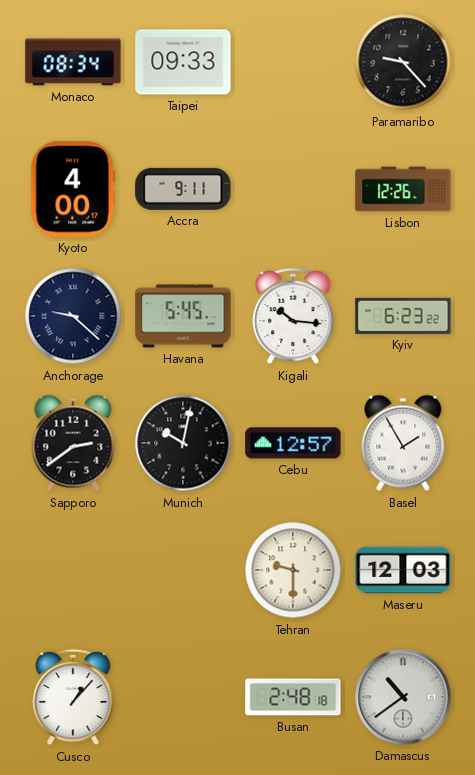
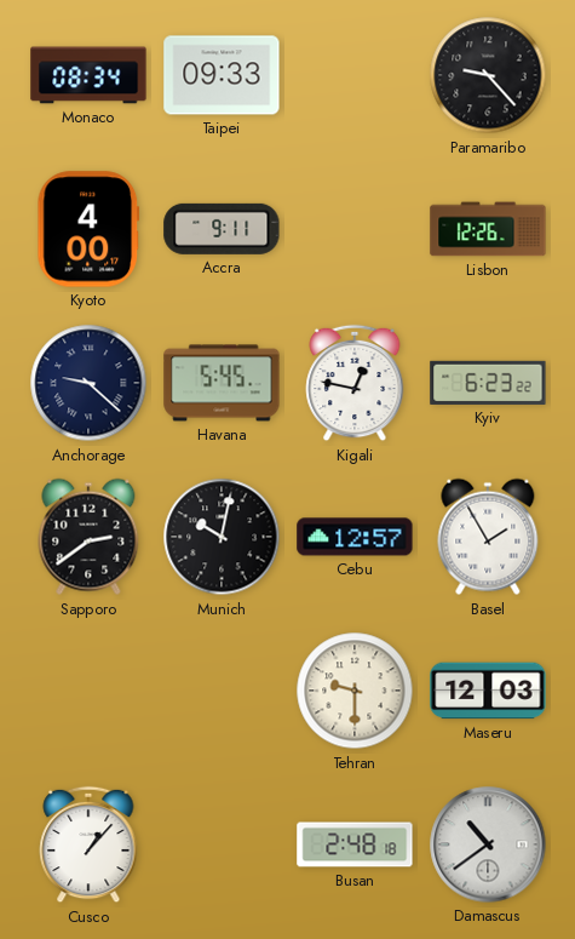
Kigali: 10:16 -> 12:47 (355, 383)
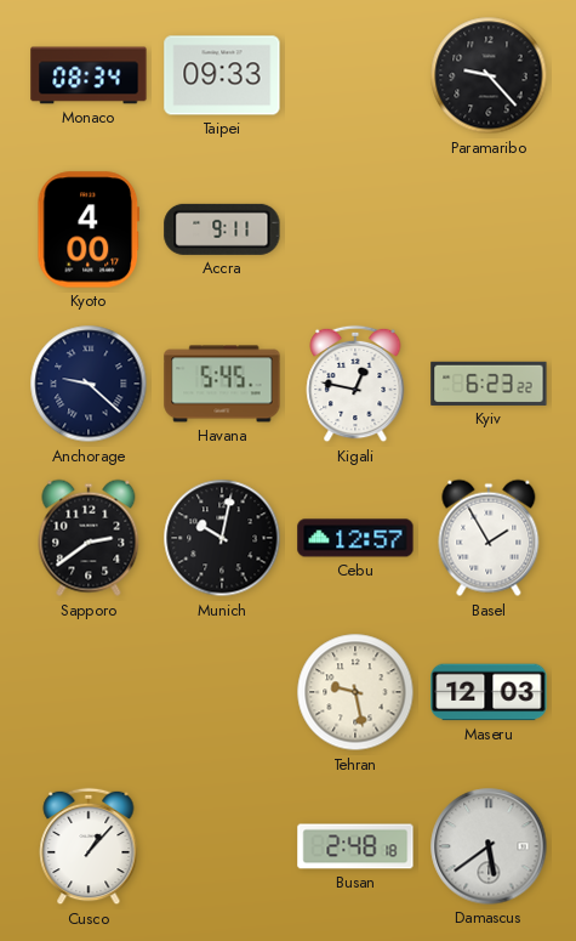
Lisbon: 12:26 -> none (488, 229)
Tehran: 9:30 -> 9:28 (355, 692)
Damascus: 10:39 -> 5:39 (489, 846)
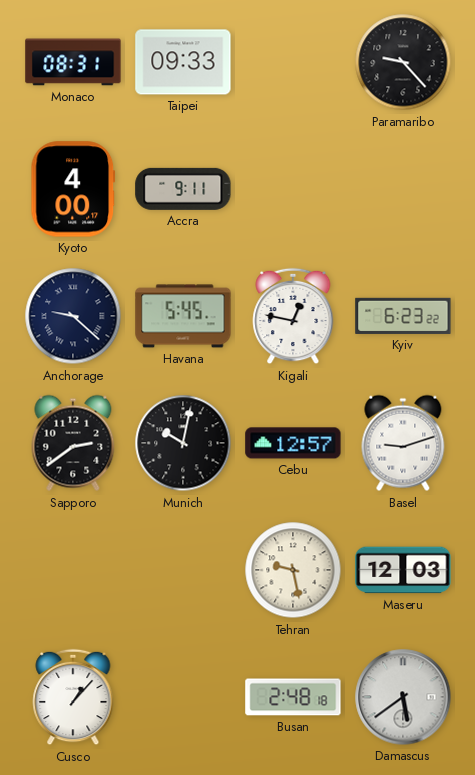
Monaco: 08:34 -> 08:31 (73, 62)
Basel: 1:55 -> 9:12 (403, 443)
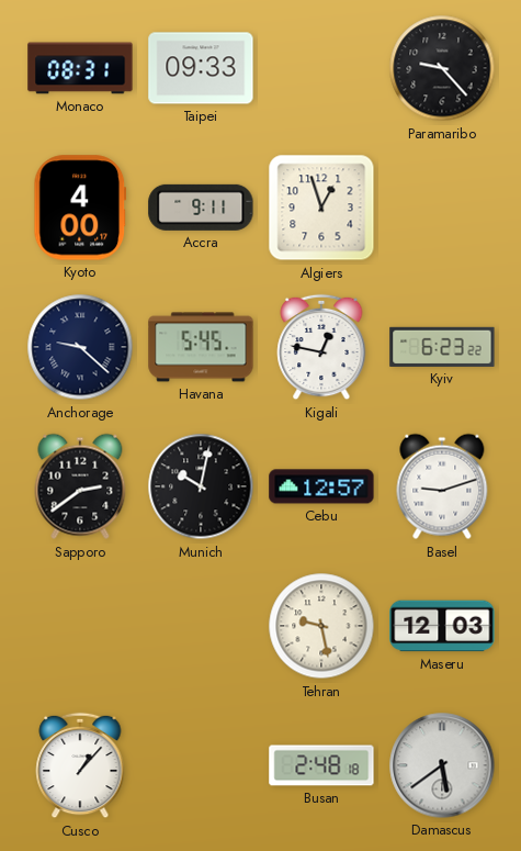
Algiers: none -> 12:57 (321, 208)
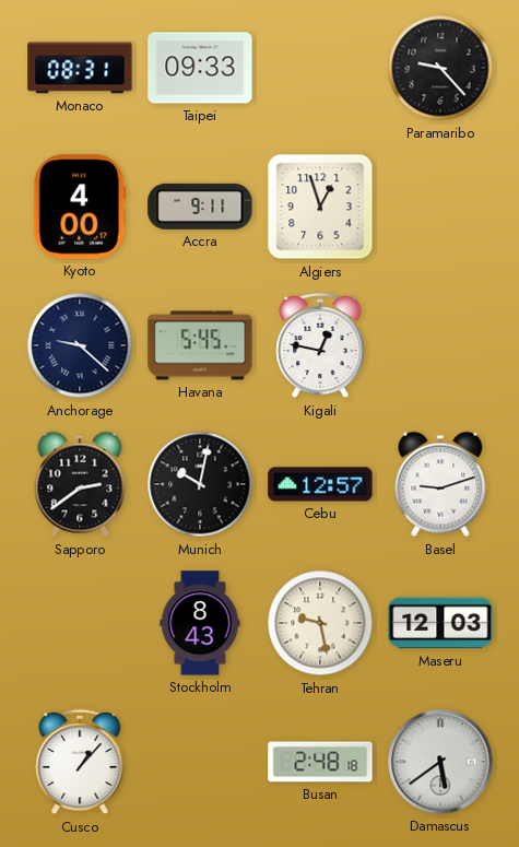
Kyiv: 6:23 -> none (442, 347)
Stockholm: none -> 8:43 (200, 623)
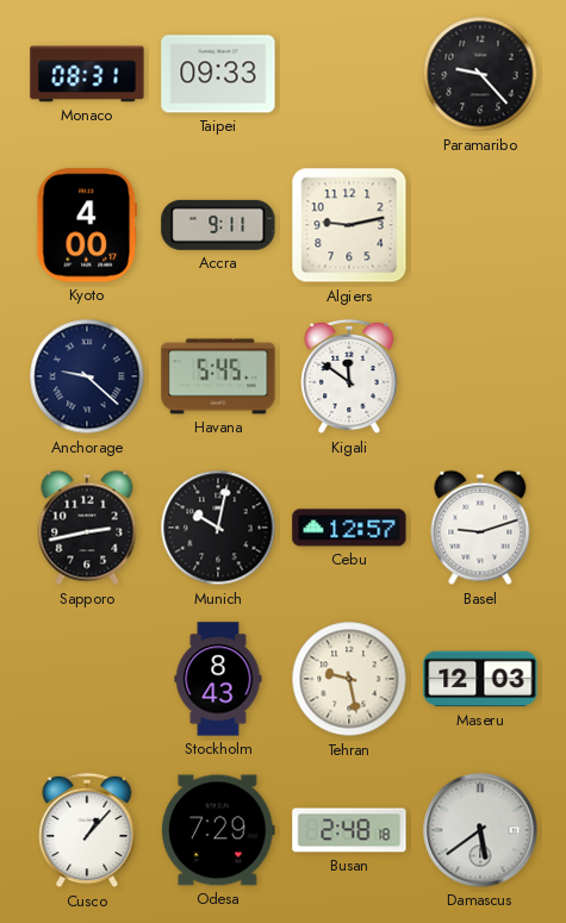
Algiers: 12:57 -> 9:13 (349, 225)
Kigali: 12:47 -> 11:51 (349, 376)
Sapporo: 2:39 -> 2:43 (87, 528)
Odesa: none -> 7:29 (218, 830)
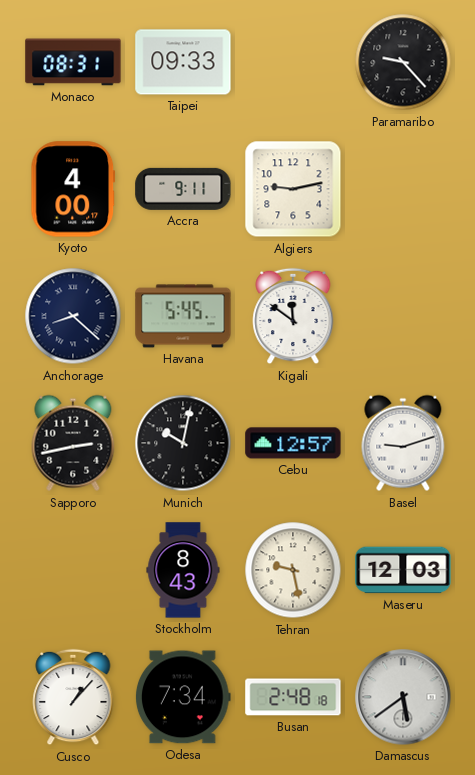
Anchorage: 9:22 -> 8:22 (73, 316)
Odesa: 7:29 -> 7:34 (183, 697)
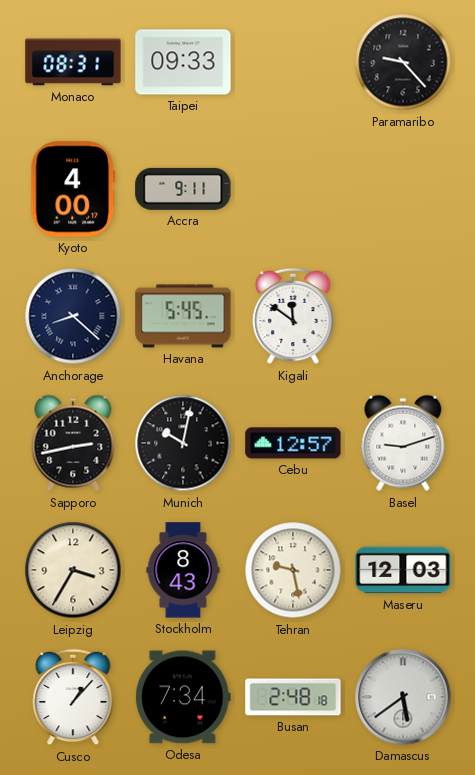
Algiers: 9:13 -> none (293, 189)
Leipzig: none -> 3:35 (73, 570)
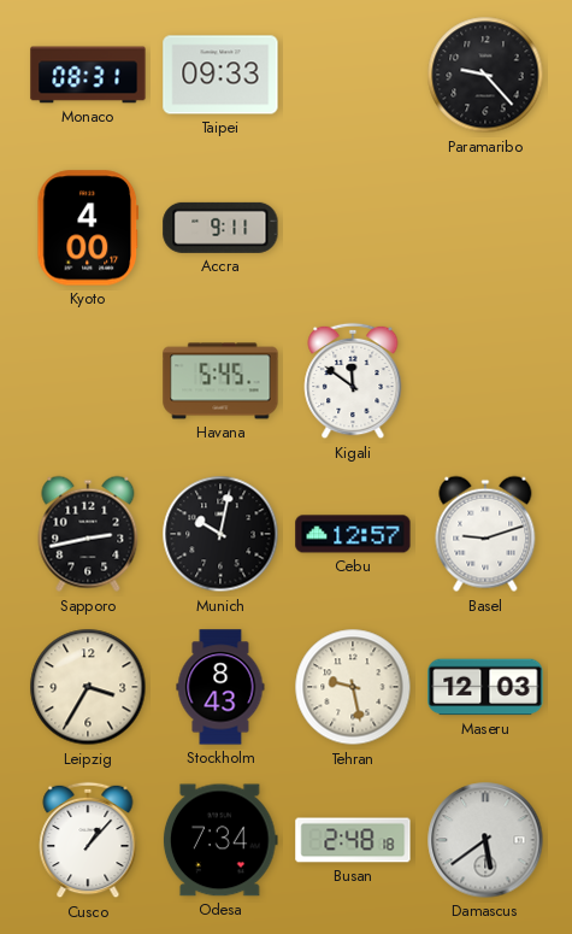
Anchorage: 8:22 -> none (73, 316)
